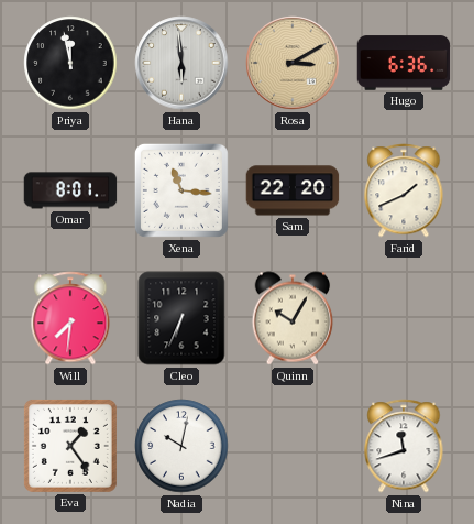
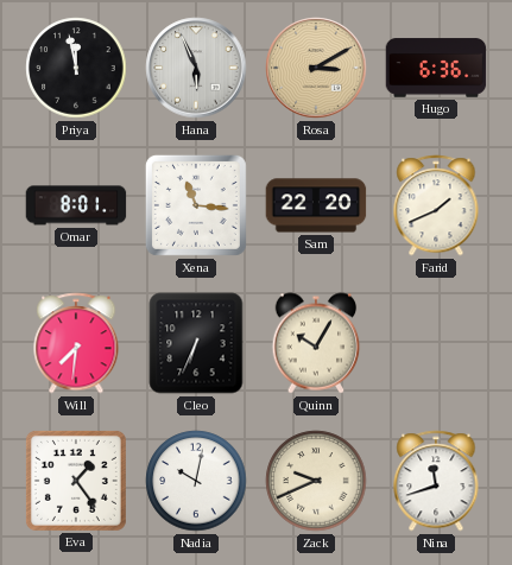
Hana: 5:59 -> 5:56 (196, 68)
Zack: none -> 9:41 (316, 481)
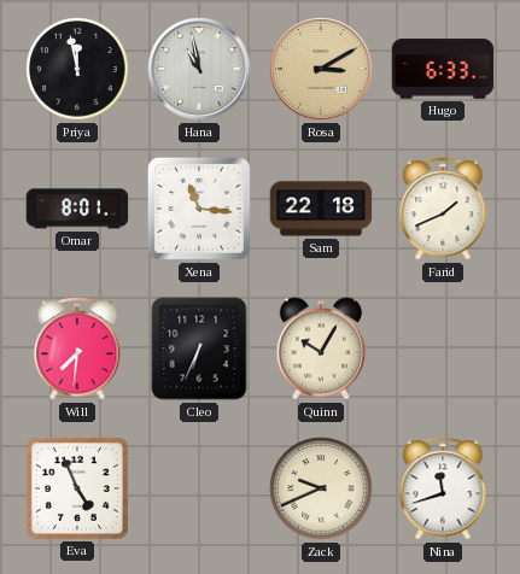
Hana: 5:56 -> 10:58 (199, 69)
Hugo: 6:36 -> 6:33 (443, 69)
Sam: 22:20 -> 22:18 (321, 209)
Eva: 1:24 -> 4:56 (77, 488)
Nadia: 10:02 -> none (196, 481)
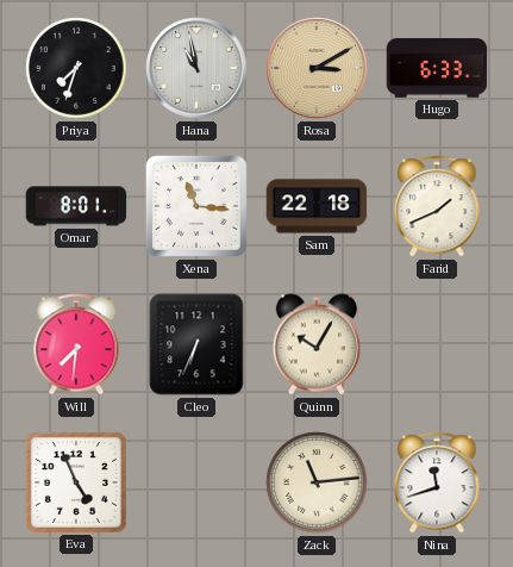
Priya: 11:58 -> 7:33 (76, 68)
Zack: 9:41 -> 11:14 (317, 482)
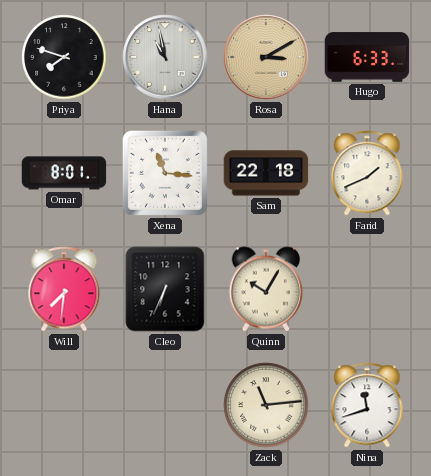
Priya: 7:33 -> 7:48 (64, 57)
Eva: 4:56 -> none (76, 482)
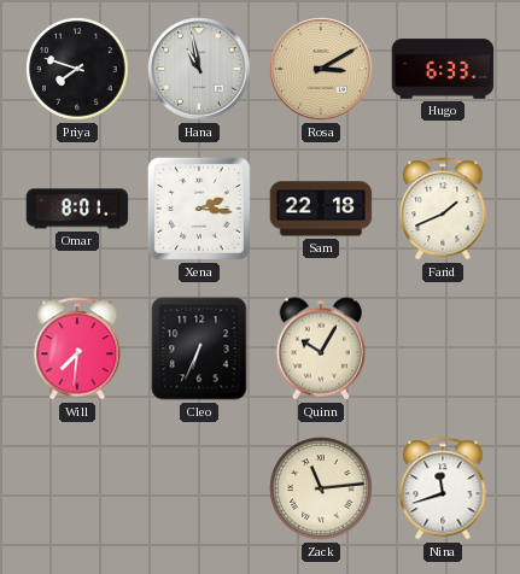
Xena: 11:16 -> 2:16 (199, 209)
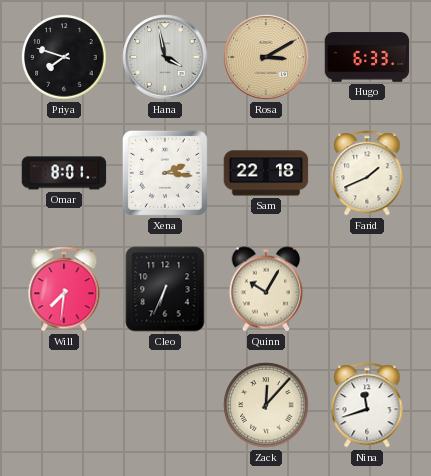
Hana: 10:58 -> 3:58 (165, 57)
Zack: 11:14 -> 12:07 (266, 405)
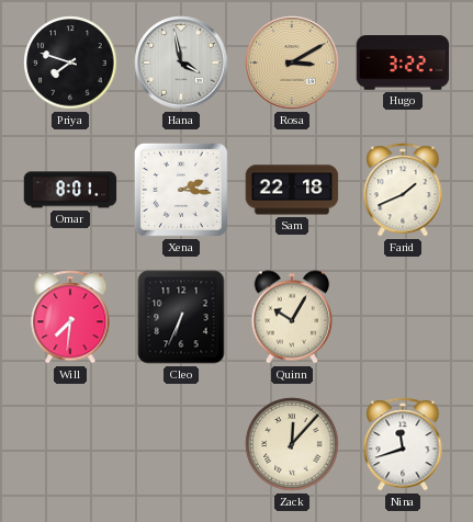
Hugo: 6:33 -> 3:22 (403, 63)
